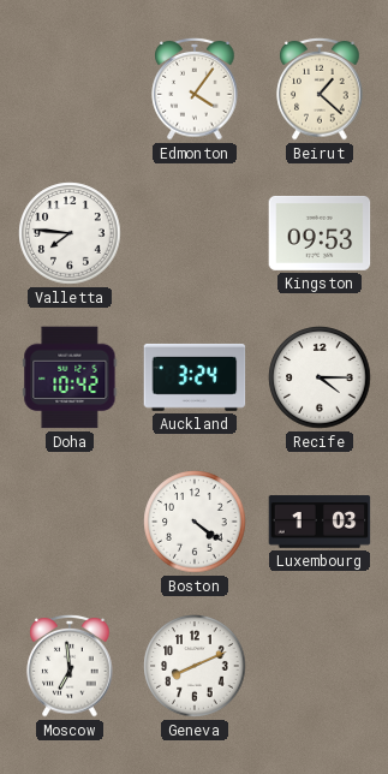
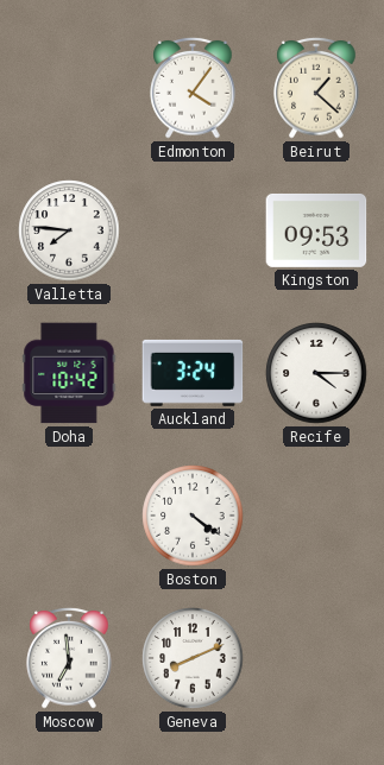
Luxembourg: 1:03 -> none (320, 522)
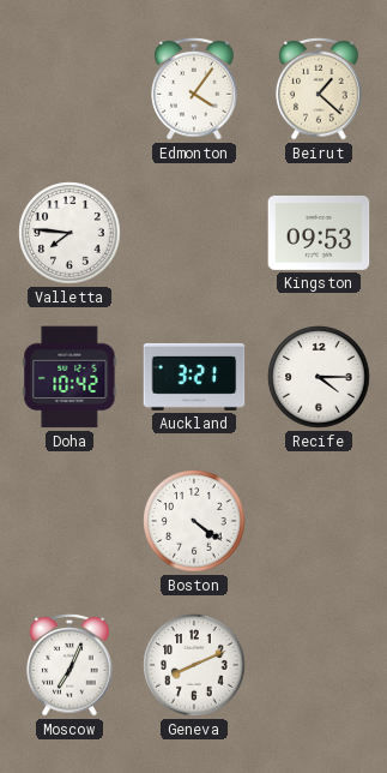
Auckland: 3:24 -> 3:21 (194, 377)
Moscow: 6:59 -> 7:04 (69, 665)
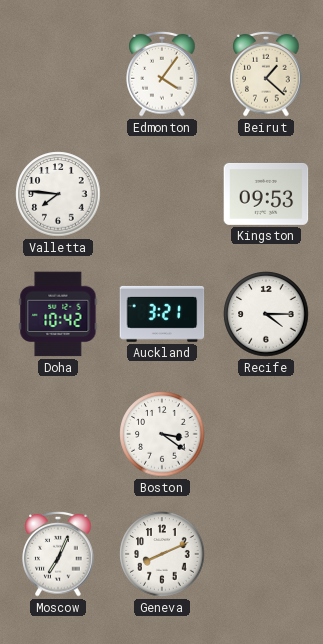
Boston: 4:21 -> 3:21 (162, 434)
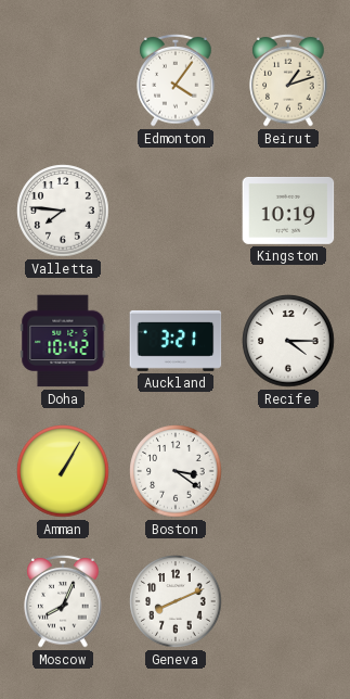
Beirut: 1:22 -> 1:12 (288, 80)
Kingston: 09:53 -> 10:19 (288, 211)
Amman: none -> 1:05 (63, 471)
Moscow: 7:04 -> 8:04 (63, 601)
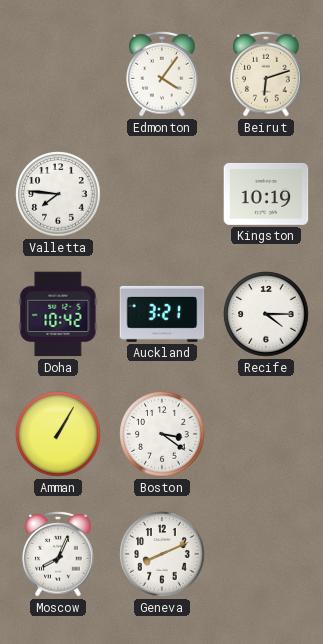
Beirut: 1:12 -> 6:12 (266, 74)
